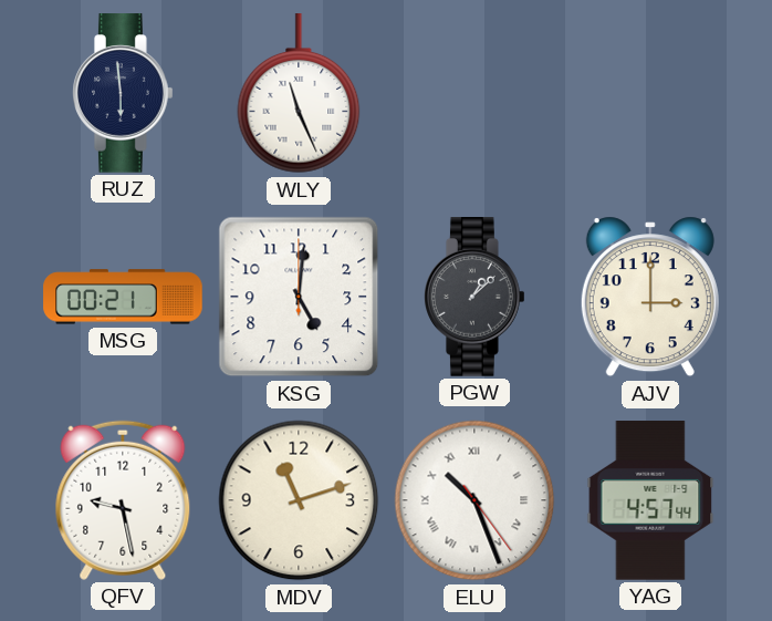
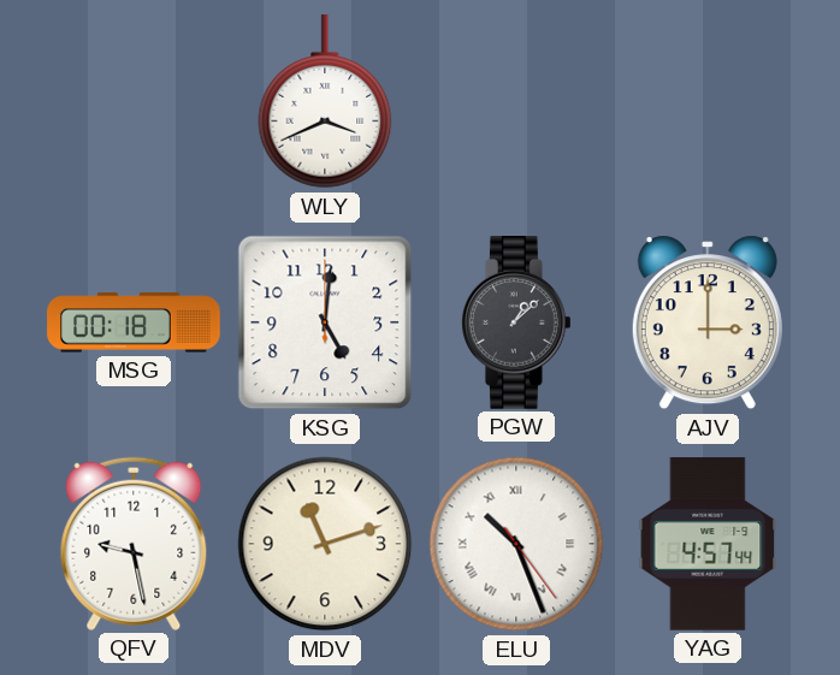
RUZ: 5:59 -> none (124, 93)
WLY: 11:26 -> 3:41 (325, 102)
MSG: 00:21 -> 00:18 (134, 322)
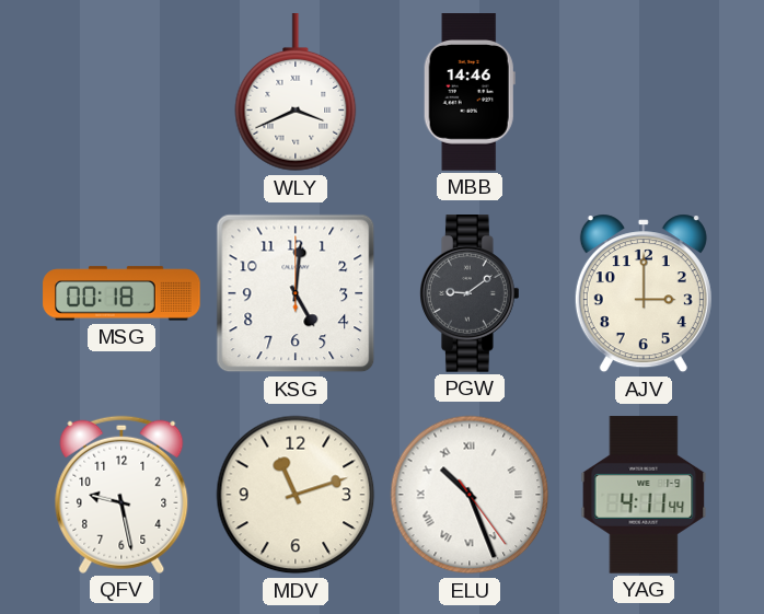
MBB: none -> 14:46 (470, 92)
PGW: 1:08 -> 9:09 (471, 293)
YAG: 4:57 -> 4:11 (644, 495)
